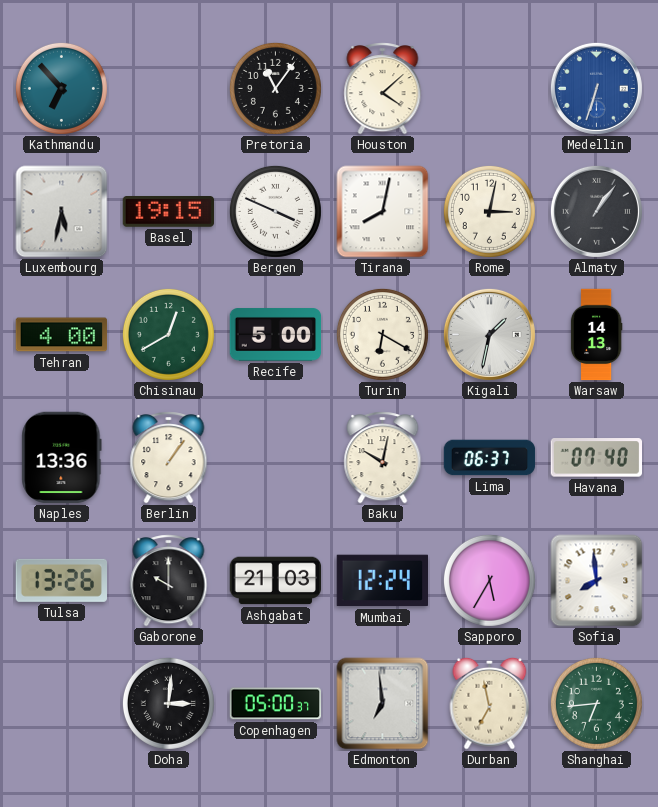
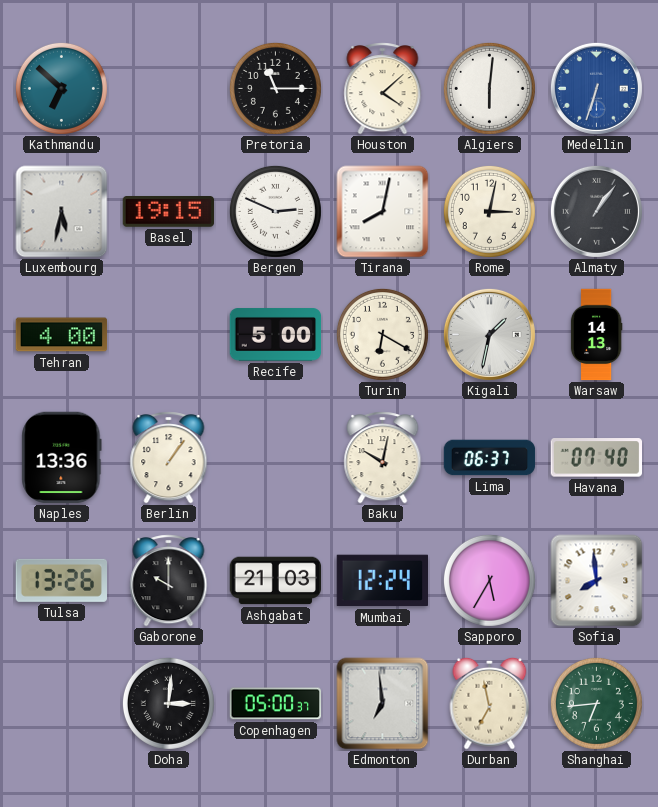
Kathmandu: 6:53 -> 6:52 (61, 88)
Pretoria: 11:06 -> 11:15 (275, 88)
Algiers: none -> 6:01 (489, 88)
Bergen: 3:49 -> 2:49 (275, 211)
Chisinau: 12:40 -> none (168, 334)
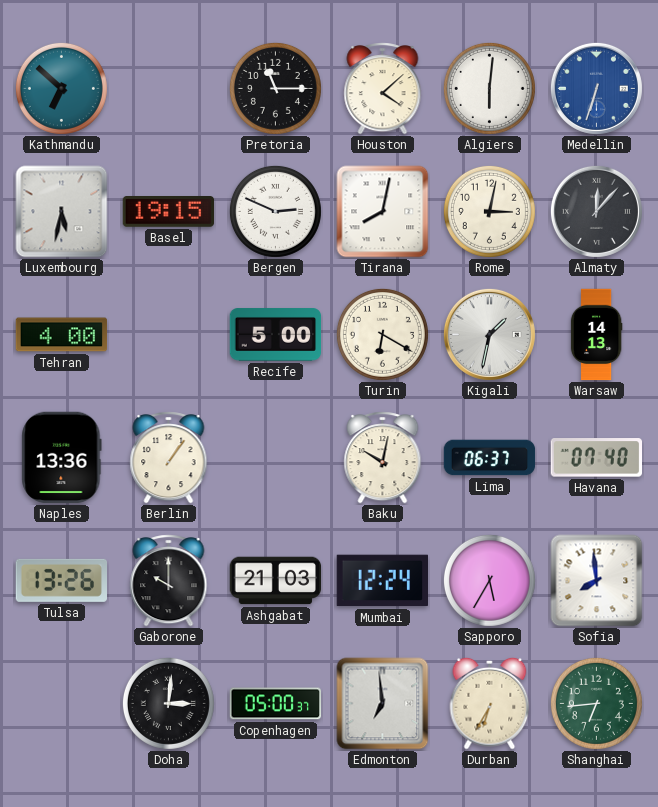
Almaty: 1:06 -> 12:07 (596, 211)
Durban: 6:58 -> 6:35 (490, 703)
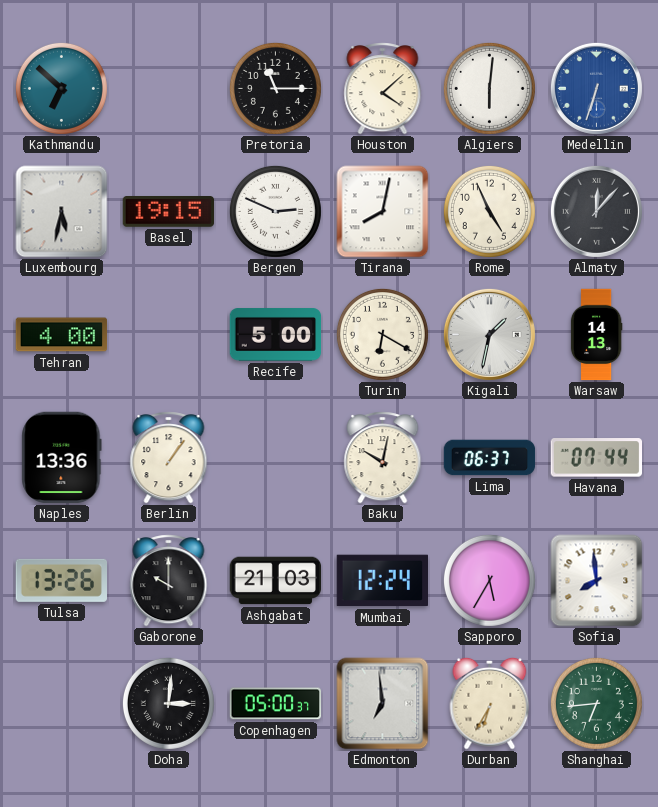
Rome: 3:02 -> 4:56 (489, 211)
Havana: 07:40 -> 07:44 (596, 458)
